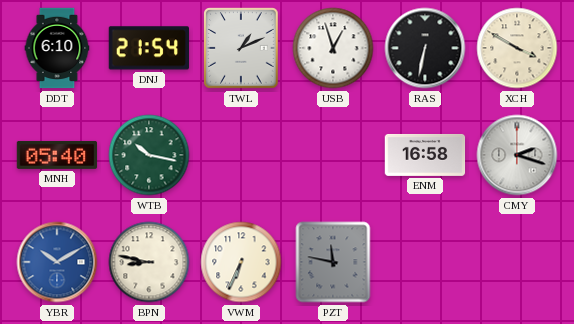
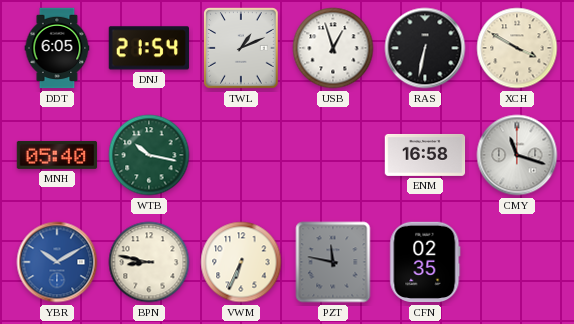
DDT: 6:10 -> 6:05 (57, 48)
CMY: 2:18 -> 11:18 (517, 155)
CFN: none -> 02:35 (425, 262)
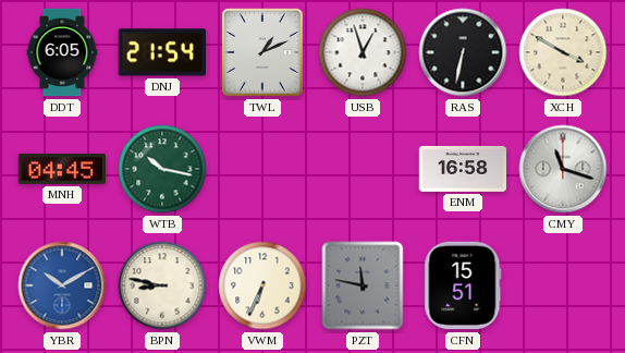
MNH: 05:40 -> 04:45 (62, 169)
CFN: 02:35 -> 15:51 (463, 285)
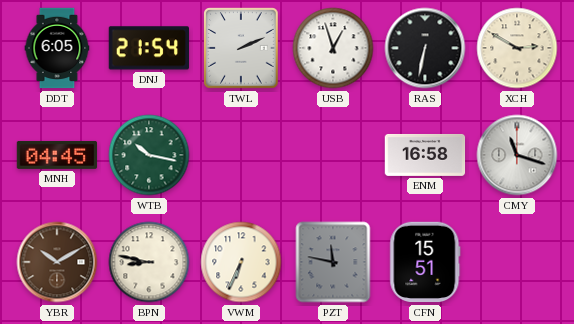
TWL: 1:11 -> 2:11 (242, 48)
XCH: 3:50 -> 2:50 (517, 48)
YBR dial: blue -> brown (57, 262)
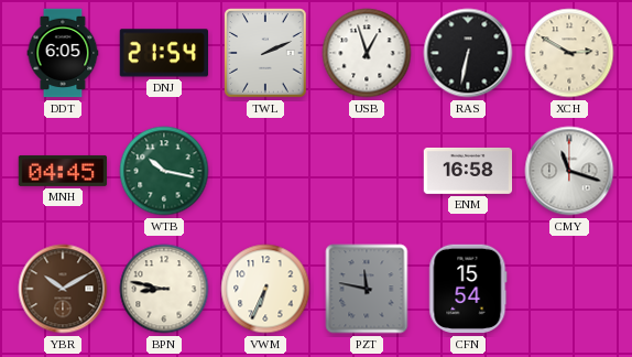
CFN: 15:51 -> 15:54 (468, 289)
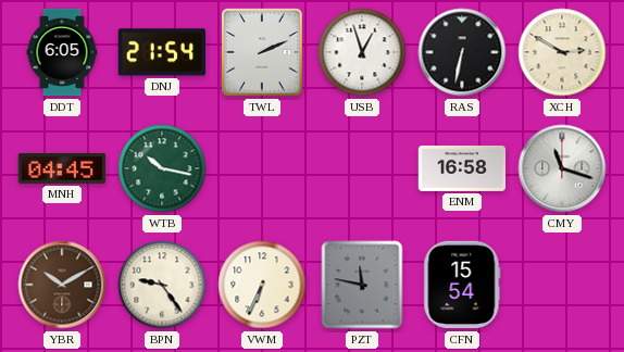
BPN: 8:47 -> 9:24 (162, 285)
